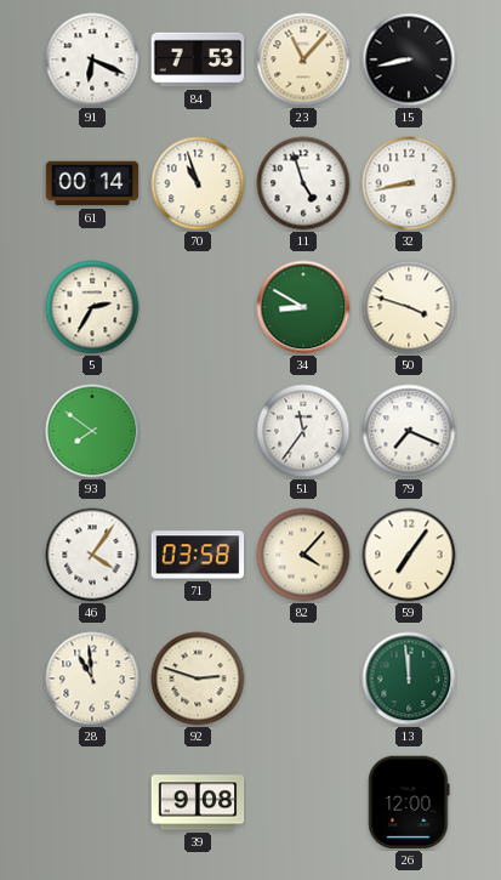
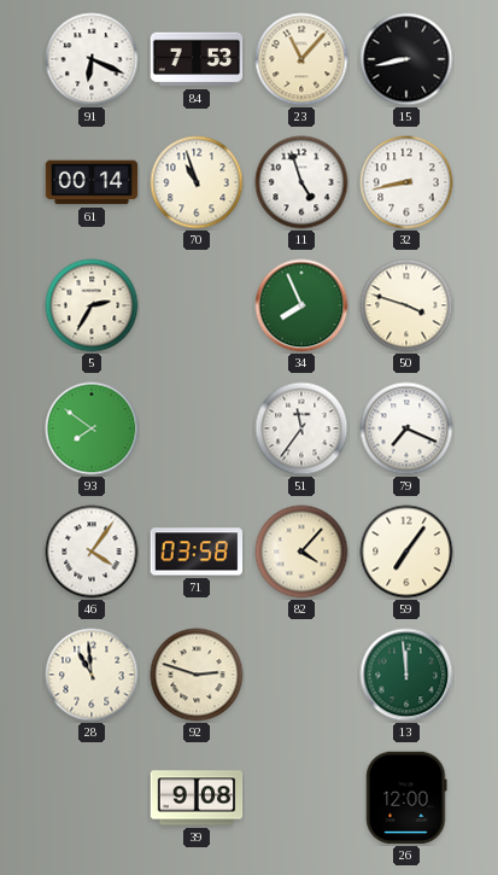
34: 8:50 -> 7:56 (301, 305)
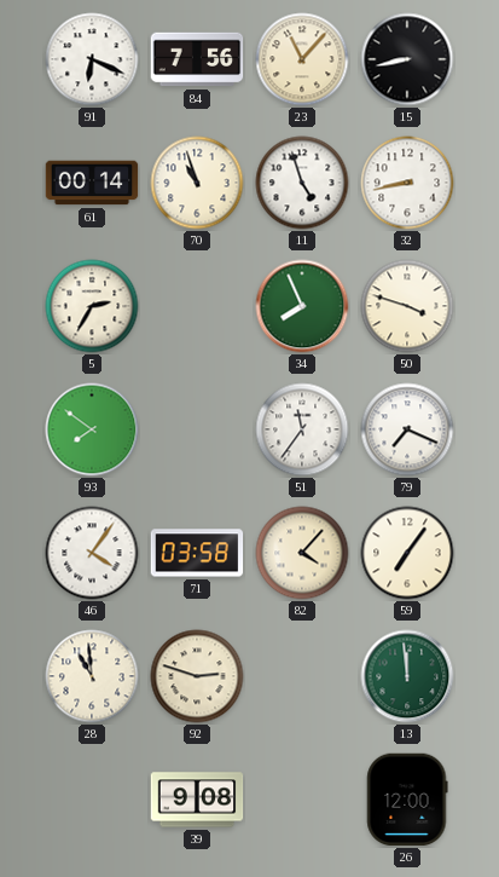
84: 7:53 -> 7:56 (197, 59)
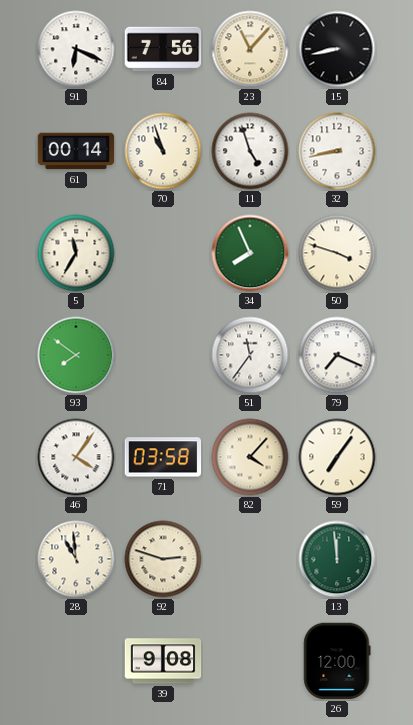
5: 2:35 -> 11:35 (76, 253)
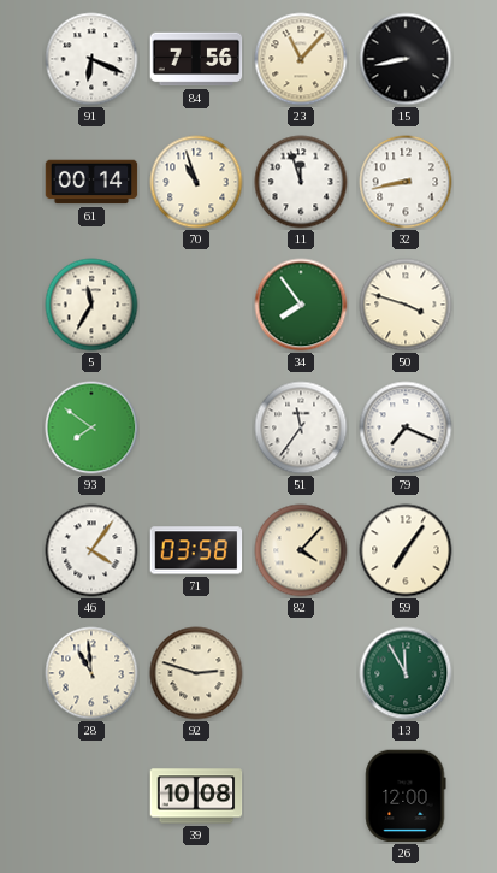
11: 4:57 -> 11:57 (301, 182)
34: 7:56 -> 7:54 (301, 305)
13: 11:59 -> 11:55 (406, 673)
39: 9:08 -> 10:08 (196, 796)
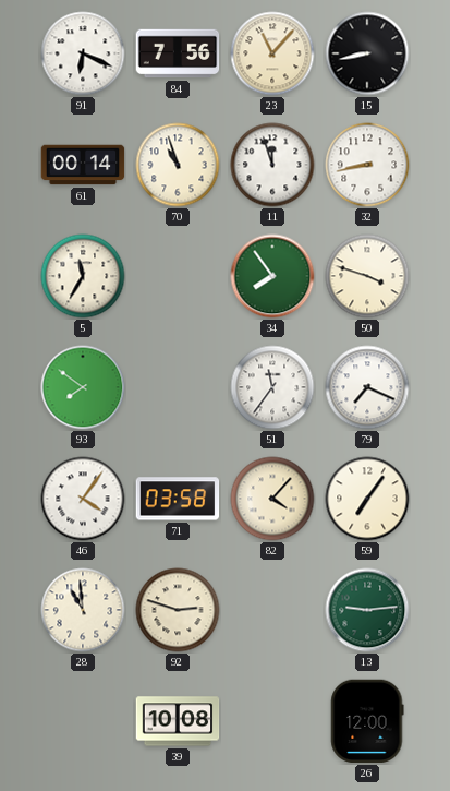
13: 11:55 -> 9:14 (367, 610)
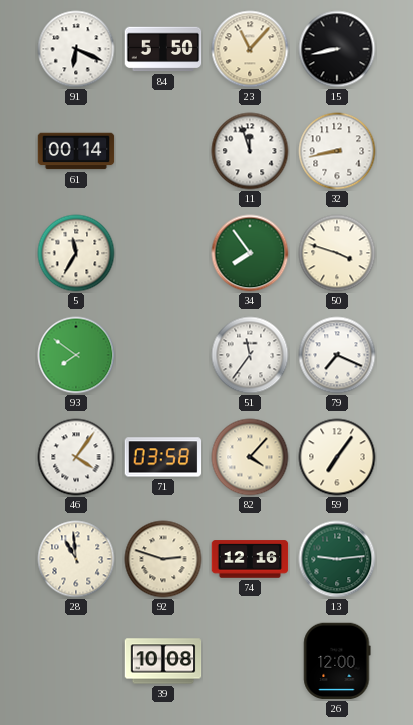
84: 7:56 -> 5:50 (163, 49)
70: 10:57 -> none (178, 165)
74: none -> 12:16 (250, 559)
